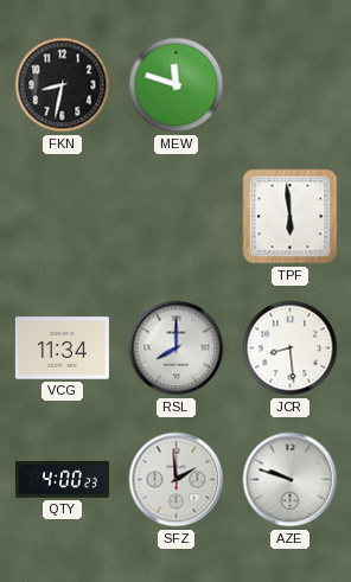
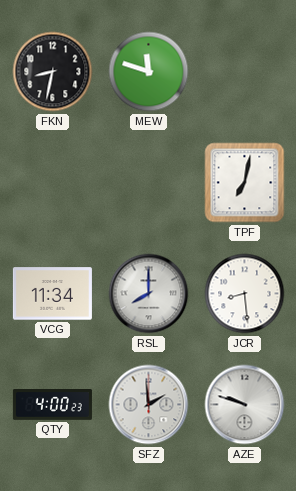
TPF: 5:59 -> 7:02 (245, 183)
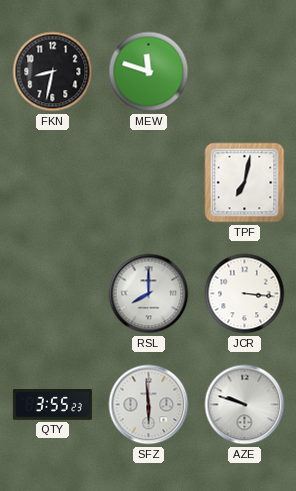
VCG: 11:34 -> none (52, 294)
JCR: 8:29 -> 3:16 (245, 294)
QTY: 4:00 -> 3:55 (52, 405)
SFZ: 1:59 -> 5:59 (149, 405)
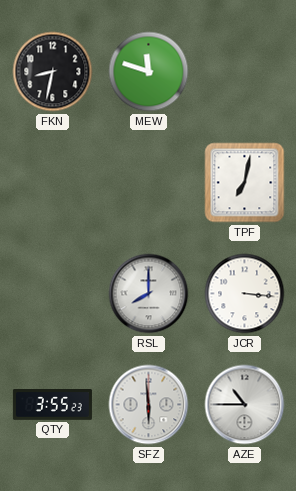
AZE: 9:48 -> 10:45 (245, 405)
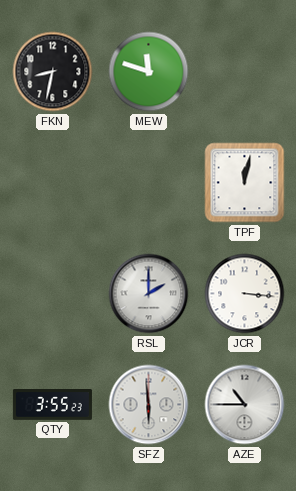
TPF: 7:02 -> 12:02 (245, 183)
RSL: 8:00 -> 2:00 (149, 294)
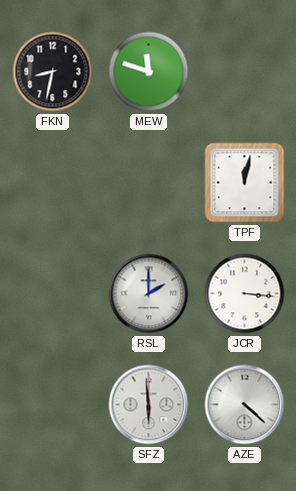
QTY: 3:55 -> none (52, 405)
AZE: 10:45 -> 4:22 (245, 405)
